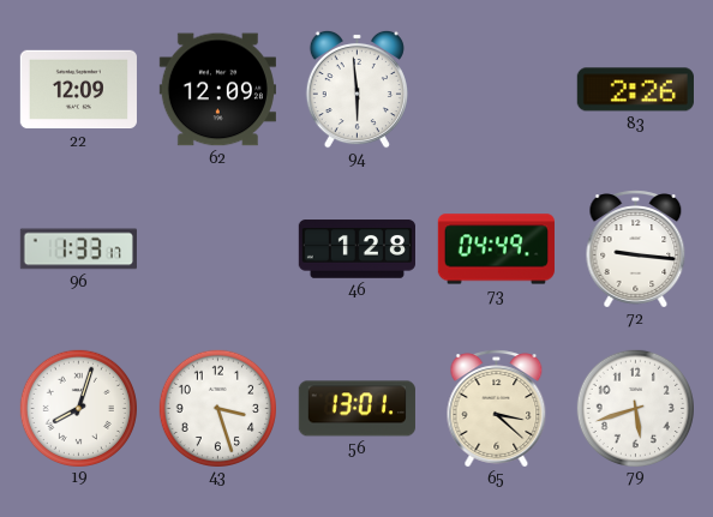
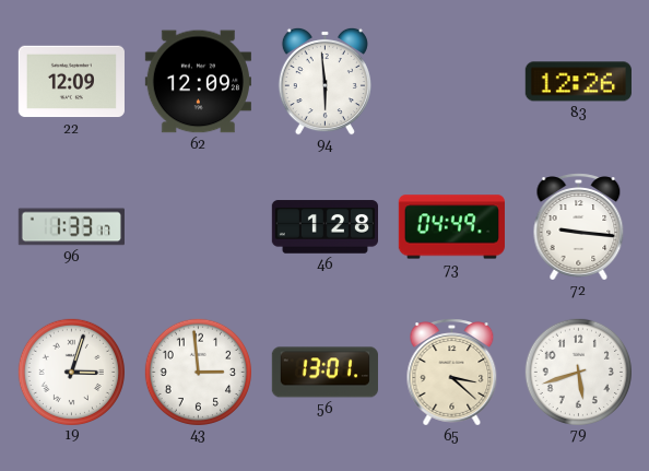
83: 2:26 -> 12:26 (578, 82)
19: 8:03 -> 3:03 (71, 372)
43: 3:27 -> 2:59 (198, 372)
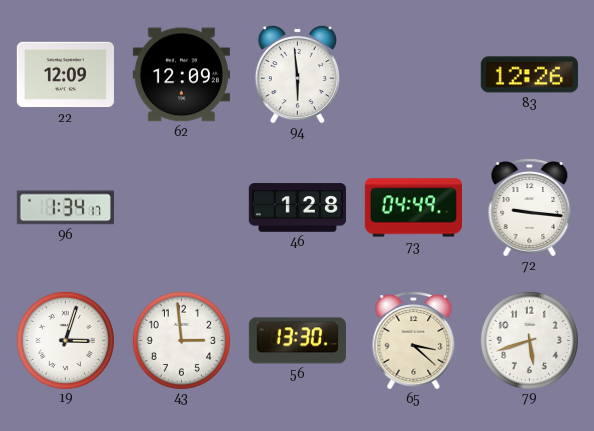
96: 1:33 -> 1:34 (65, 208)
56: 13:01 -> 13:30 (297, 341)
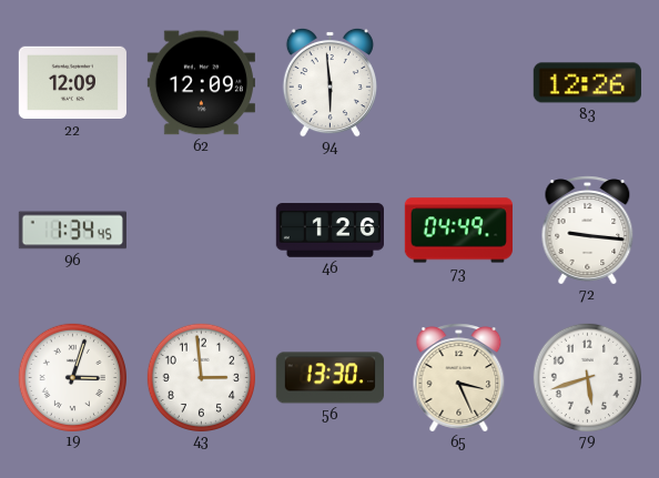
96: 1:34:17 -> 1:34:45 (72, 231)
46: 1:28 -> 1:26 (329, 231)
65: 3:22 -> 3:26 (459, 378)
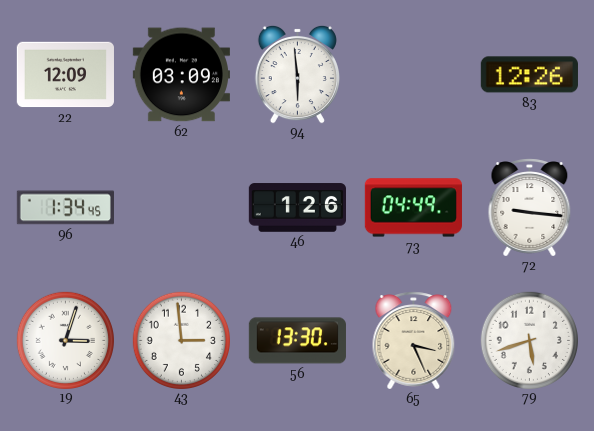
62: 12:09 -> 03:09 (181, 75)
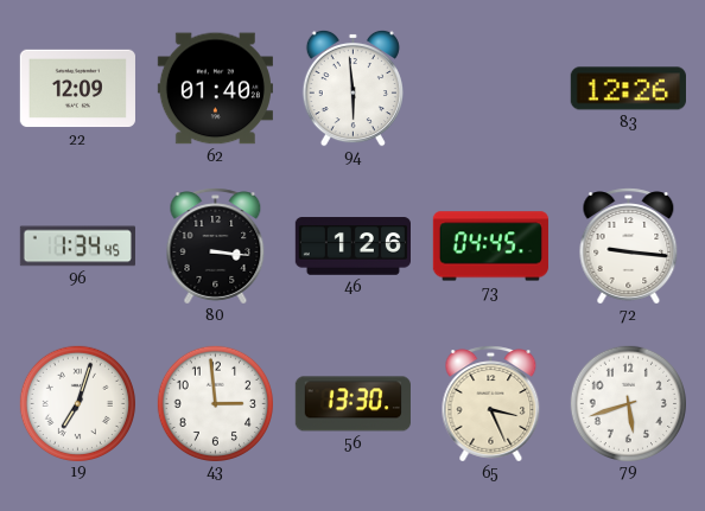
62: 03:09 -> 01:40 (215, 89)
80: none -> 3:16 (216, 247)
73: 04:49 -> 04:45 (490, 247)
19: 3:03 -> 7:03 (77, 403)
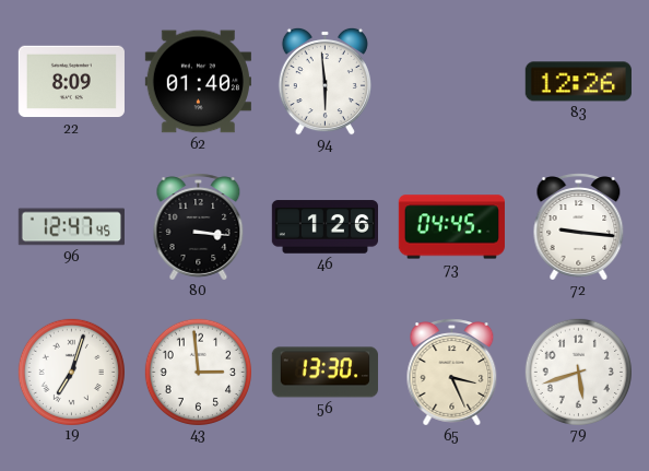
22: 12:09 -> 8:09 (71, 82)
96: 1:34 -> 12:47 (71, 227)
